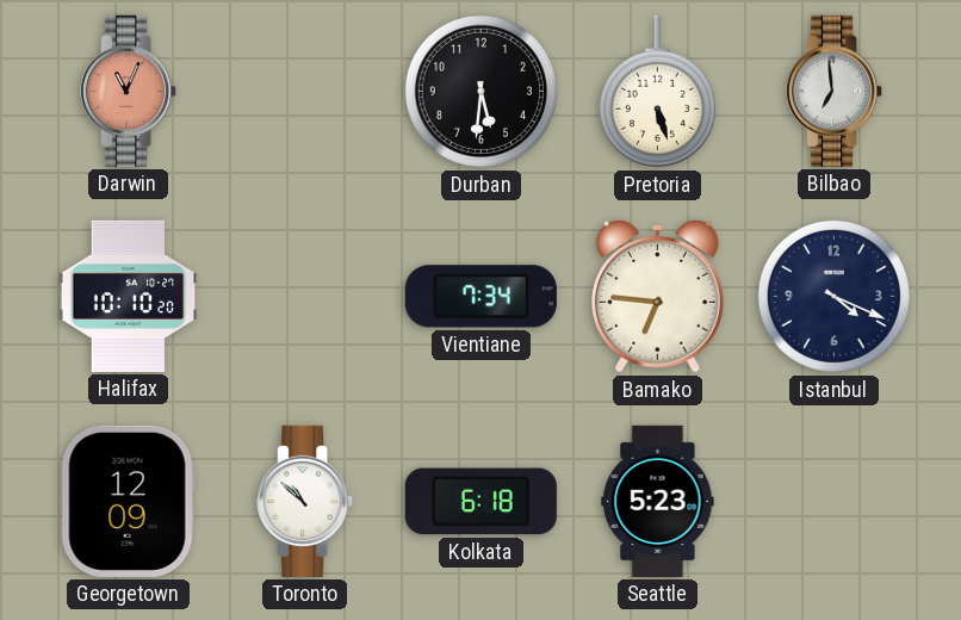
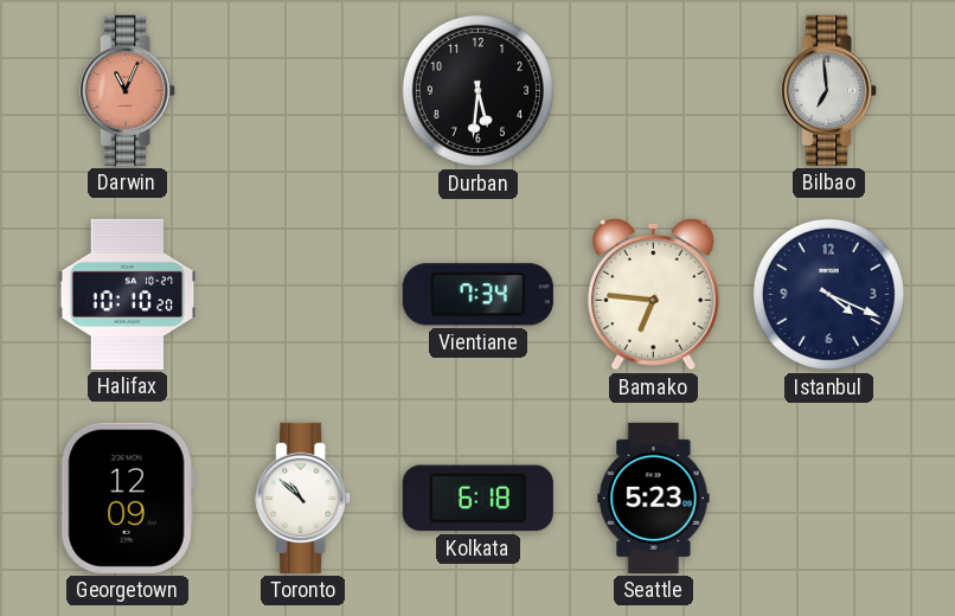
Pretoria: 5:27 -> none (657, 92)
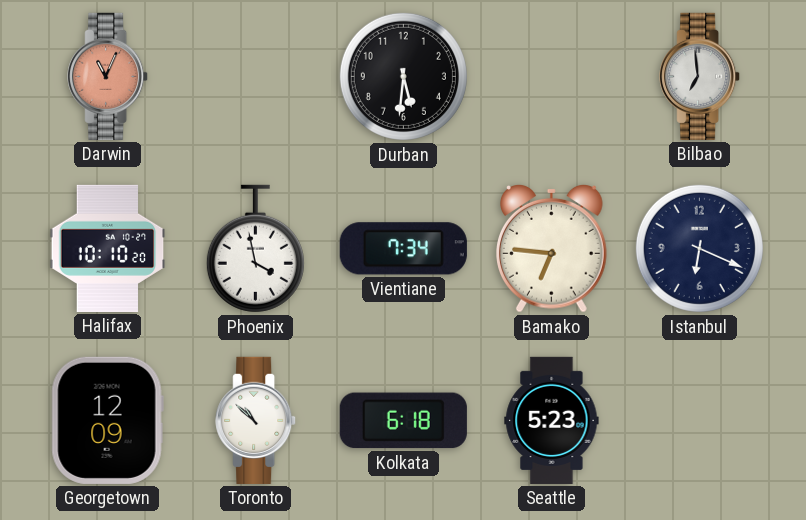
Phoenix: none -> 3:58 (255, 249)
Istanbul: 4:19 -> 6:19 (699, 248)
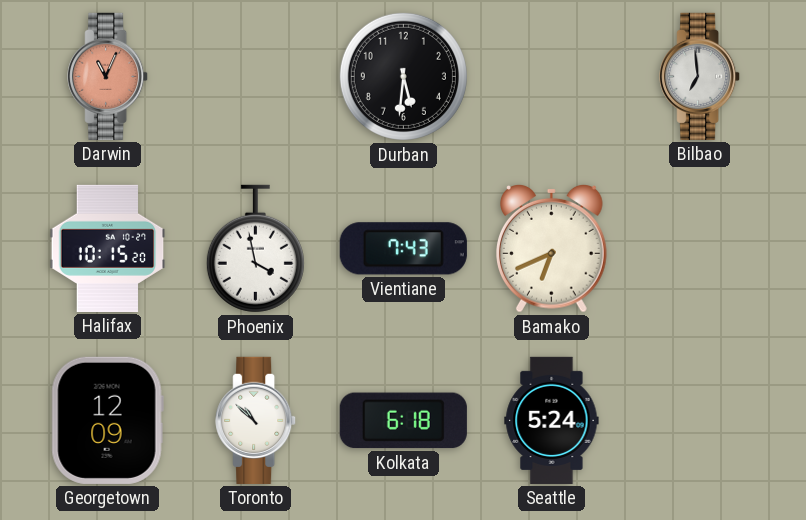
Halifax: 10:10 -> 10:15 (108, 248)
Vientiane: 7:34 -> 7:43 (403, 249)
Bamako: 6:46 -> 6:41 (552, 248)
Istanbul: 6:19 -> none (699, 248)
Seattle: 5:23 -> 5:24 (552, 420)
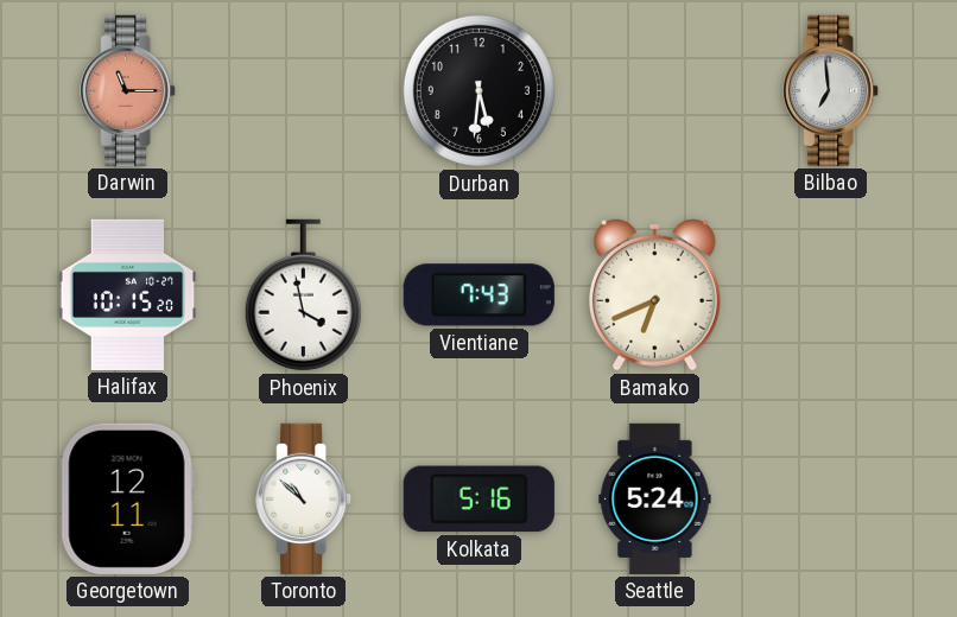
Darwin: 11:04 -> 11:15 (128, 90)
Georgetown: 12:09 -> 12:11 (127, 498)
Kolkata: 6:18 -> 5:16 (478, 500)
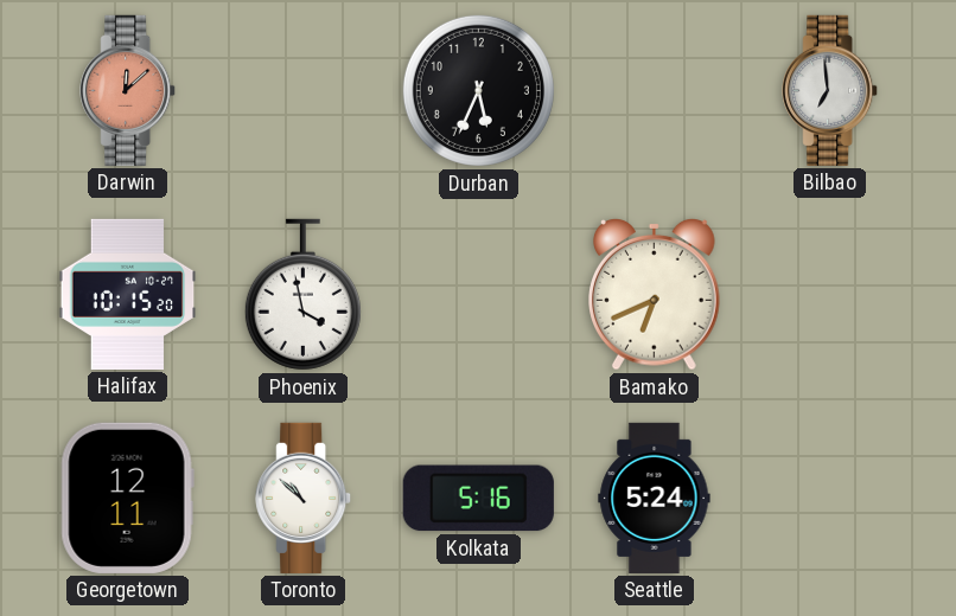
Darwin: 11:15 -> 12:08 (128, 90)
Durban: 5:31 -> 5:34 (478, 90)
Vientiane: 7:43 -> none (478, 295)
